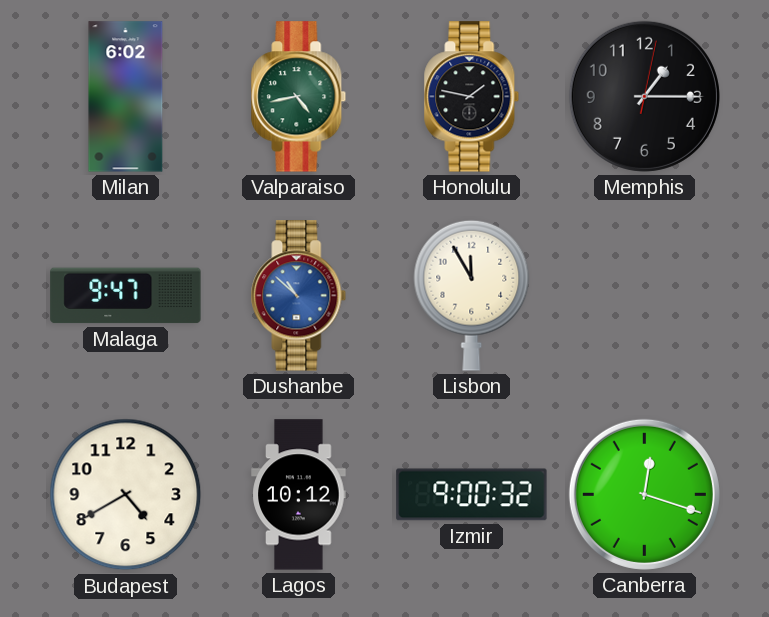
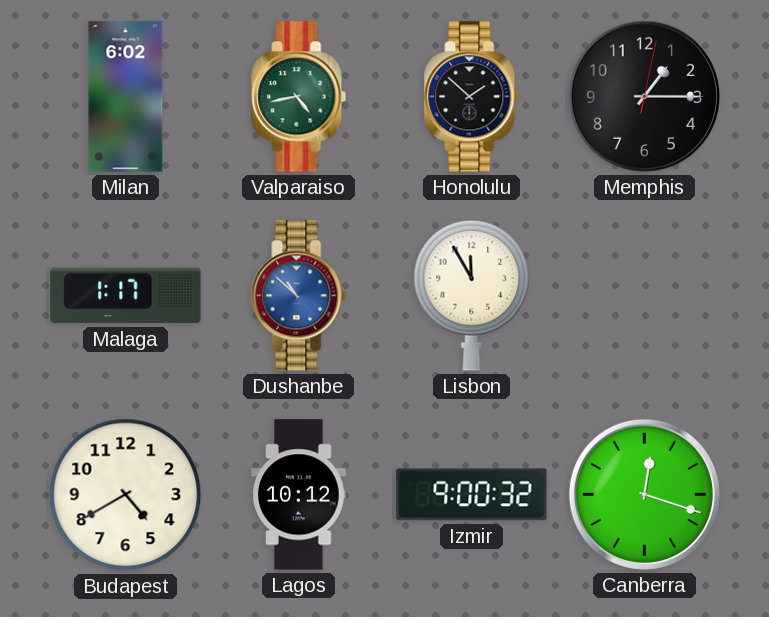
Honolulu: 1:47 -> 1:52 (472, 97)
Malaga: 9:47 -> 1:17 (126, 296)
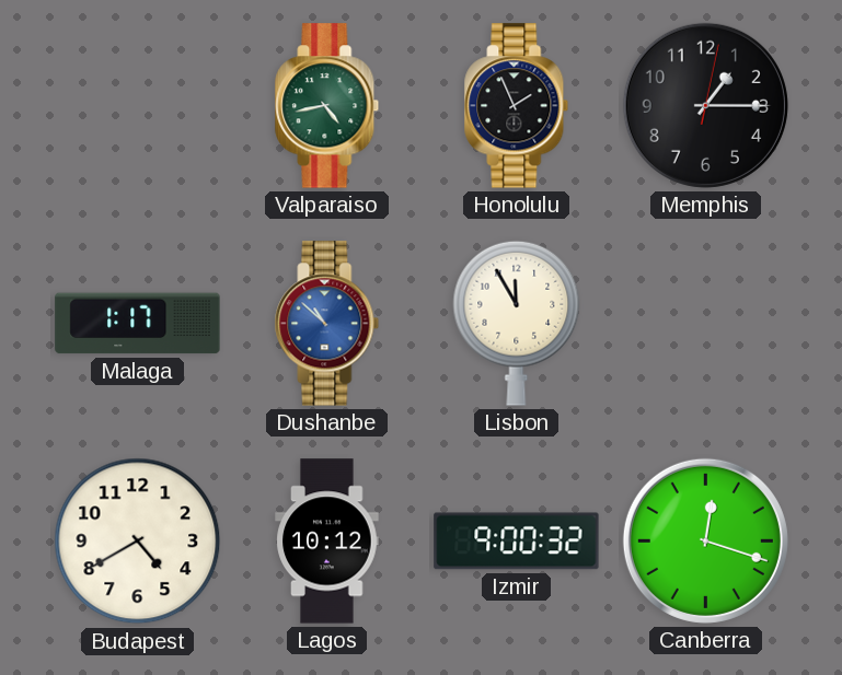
Milan: 6:02 -> none (126, 97)
Honolulu: 1:52 -> 1:56 (517, 106)
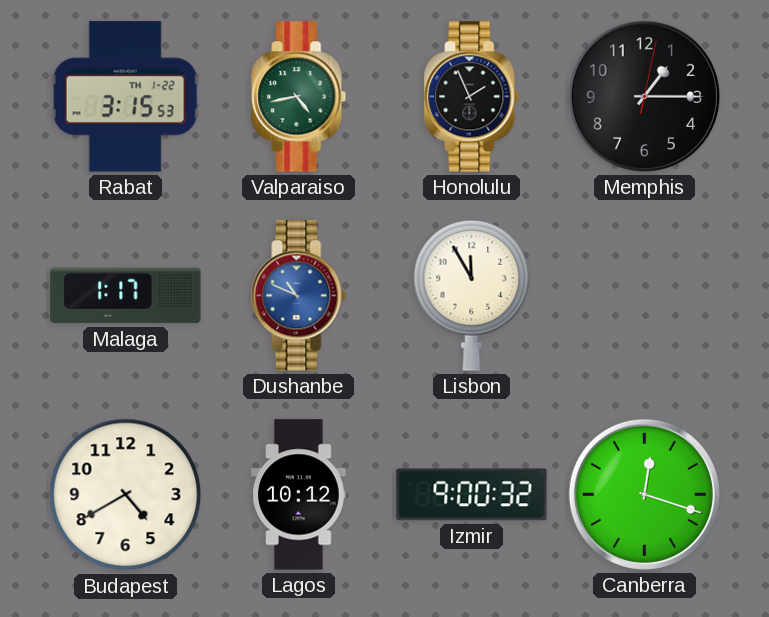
Rabat: none -> 3:15 (125, 97)
Dushanbe: 10:52 -> 10:49 (299, 296)
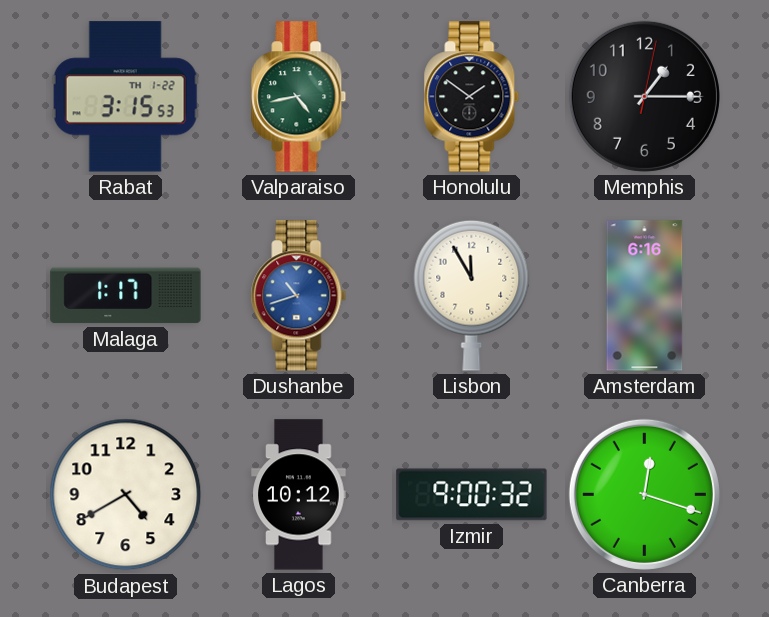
Honolulu: 1:56 -> 1:51 (472, 97)
Dushanbe: 10:49 -> 10:42 (299, 296)
Amsterdam: none -> 6:16 (645, 296)
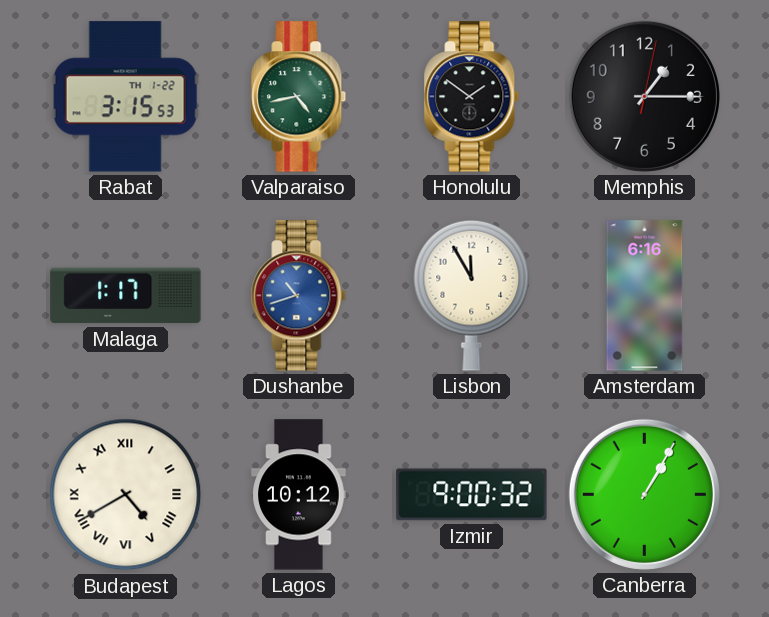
Budapest numerals: Arabic -> Roman (126, 495)
Canberra: 12:18 -> 1:05 (644, 494)
